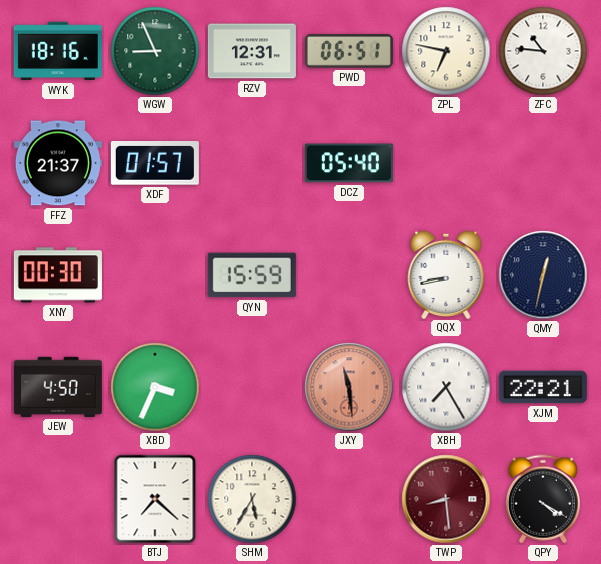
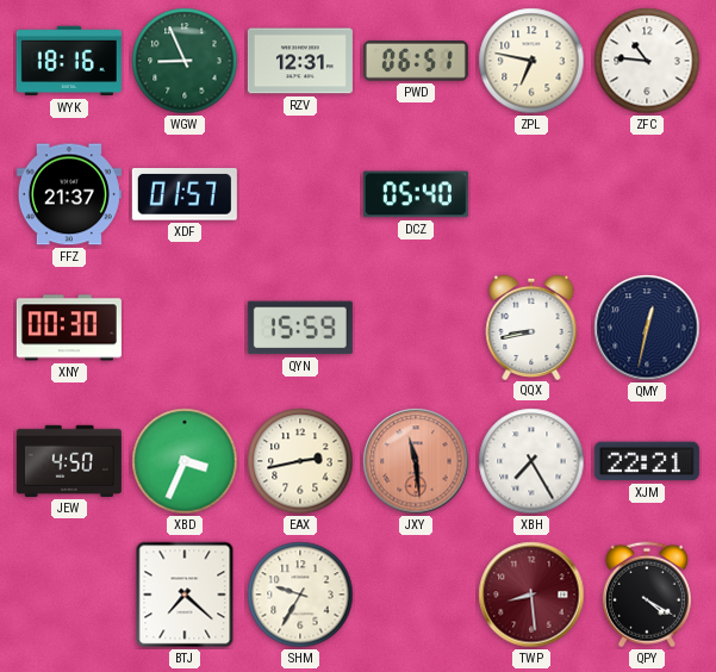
EAX: none -> 2:43 (300, 461)
SHM: 5:35 -> 9:35 (300, 595)
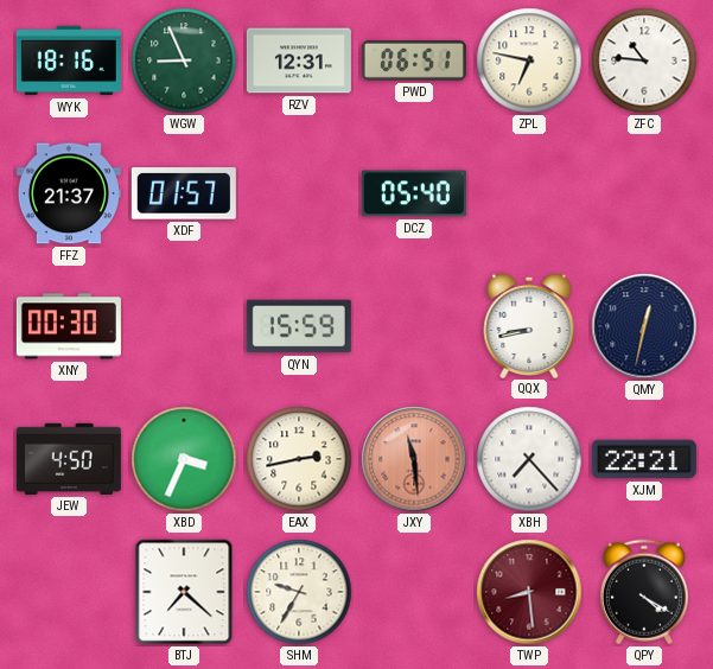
XBH: 7:25 -> 7:23 (529, 459)
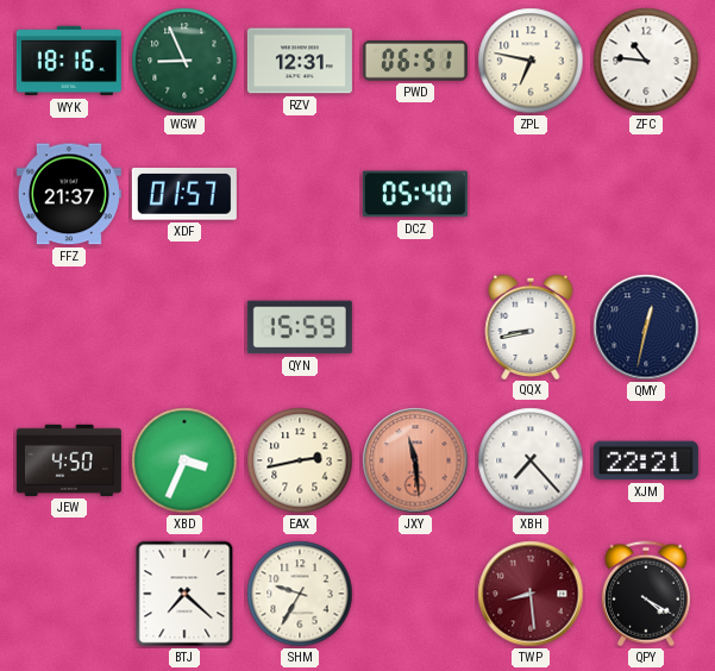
XNY: 00:30 -> none (69, 326)
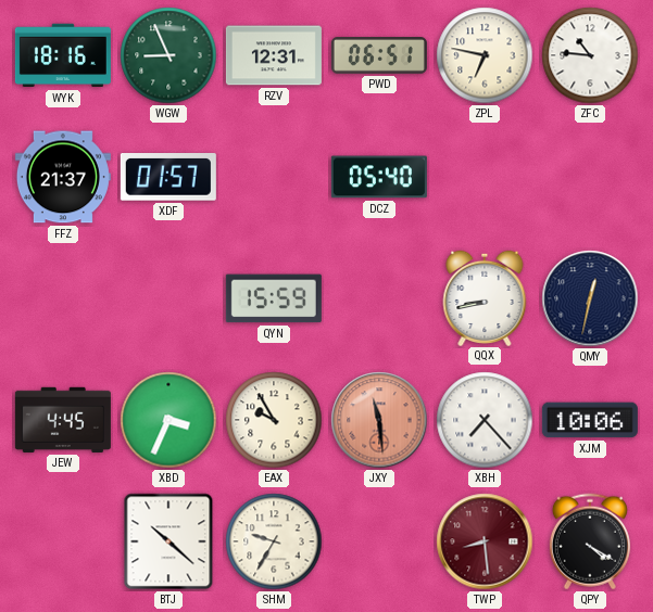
JEW: 4:50 -> 4:45 (63, 420)
EAX: 2:43 -> 9:55 (274, 420)
XJM: 22:21 -> 10:06 (590, 420)
BTJ: 7:22 -> 10:22 (168, 541)
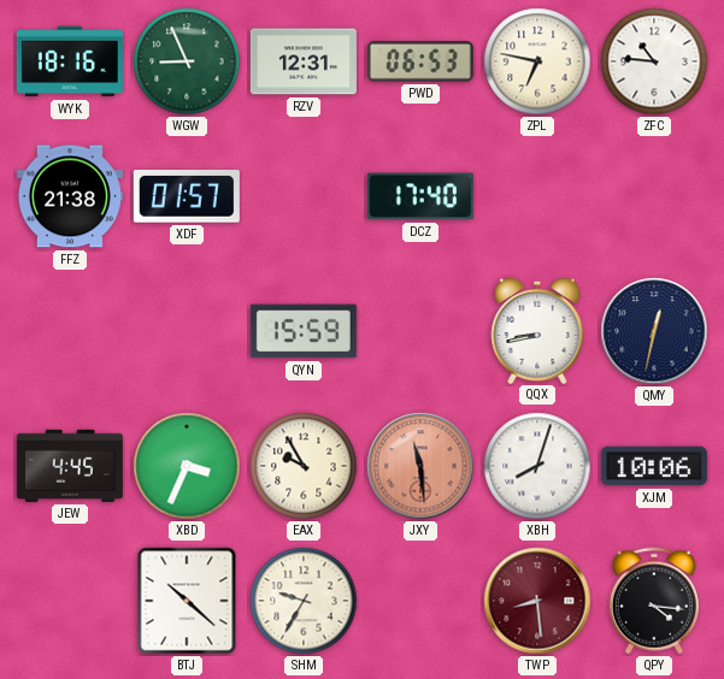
PWD: 06:51 -> 06:53 (420, 63)
FFZ: 21:37 -> 21:38 (70, 196)
DCZ: 05:40 -> 17:40 (420, 196)
XBH: 7:23 -> 8:03 (537, 466)
QPY: 4:20 -> 4:16 (654, 601)
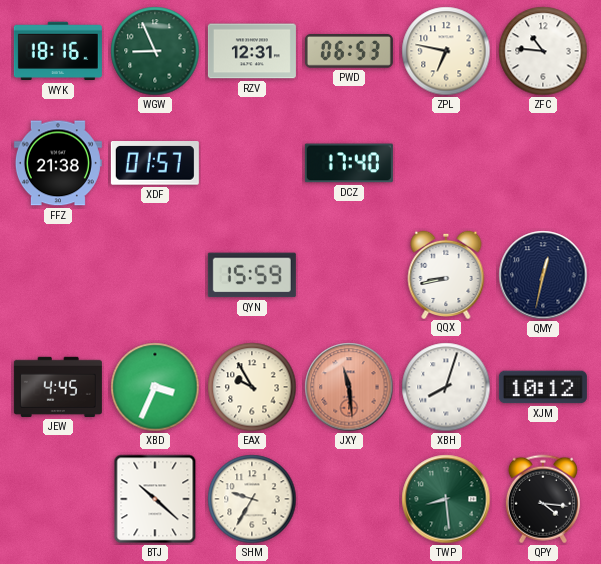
XJM: 10:06 -> 10:12 (543, 387)
TWP dial: burgundy -> green (446, 499)
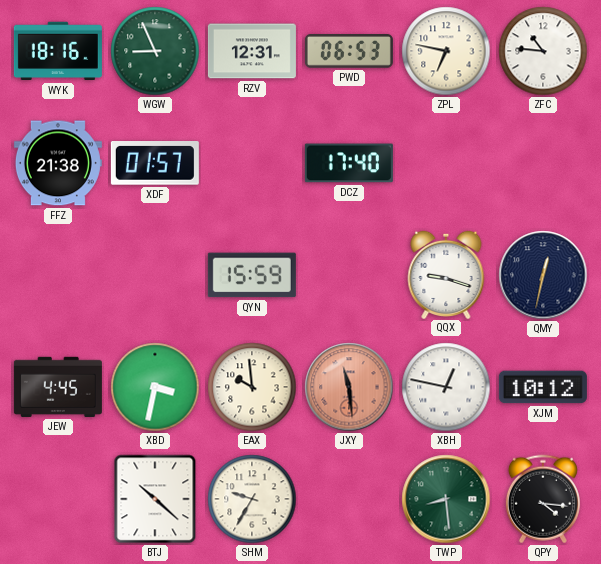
QQX: 8:43 -> 9:18 (446, 274)
XBD: 3:34 -> 3:32 (155, 387)
EAX: 9:55 -> 9:59 (252, 387)
XBH: 8:03 -> 12:47 (446, 387)
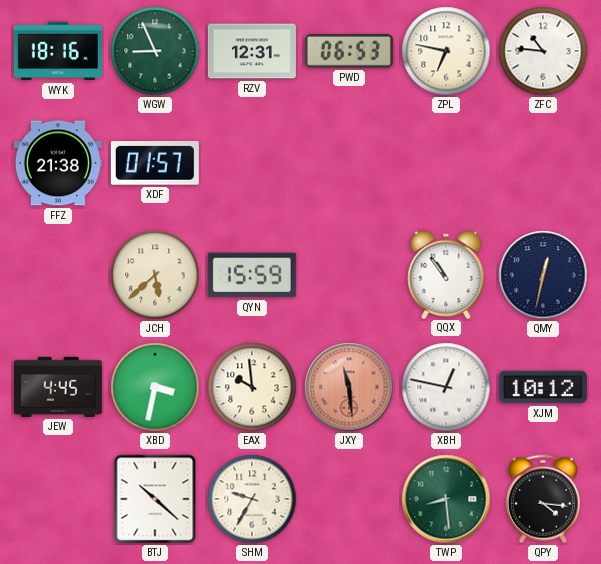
DCZ: 17:40 -> none (349, 163)
JCH: none -> 5:38 (155, 275)
QQX: 9:18 -> 10:54 (446, 274)
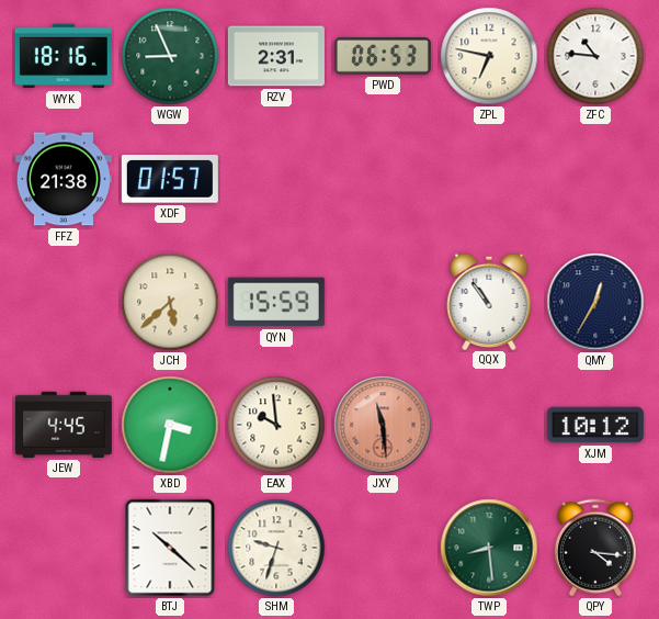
RZV: 12:31 -> 2:31 (276, 56)
QMY: 12:32 -> 12:35 (595, 302)
XBH: 12:47 -> none (446, 387)
SHM: 9:35 -> 9:33 (276, 548)
